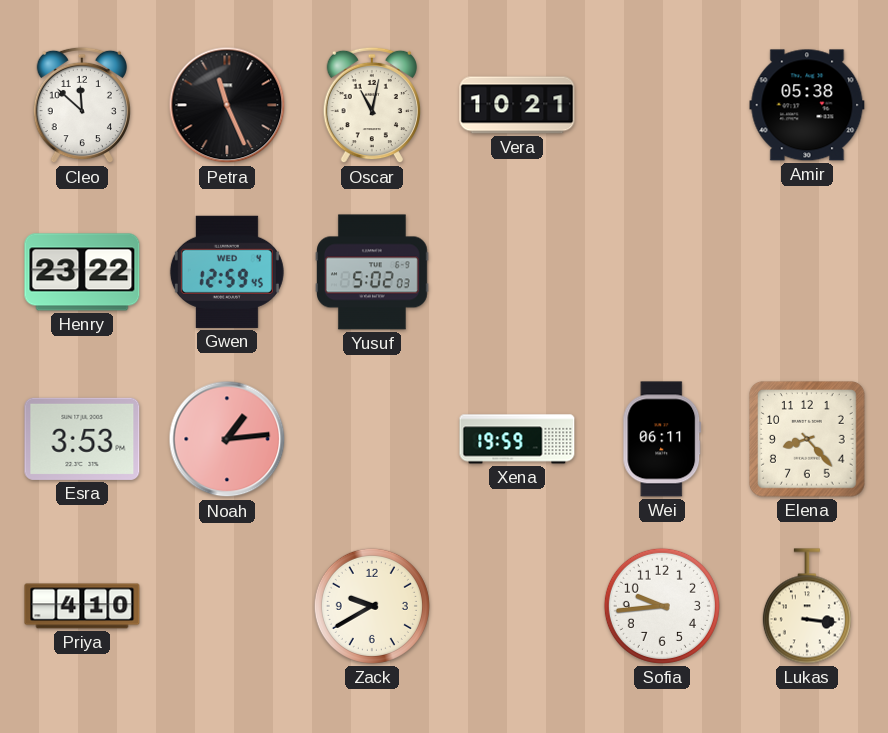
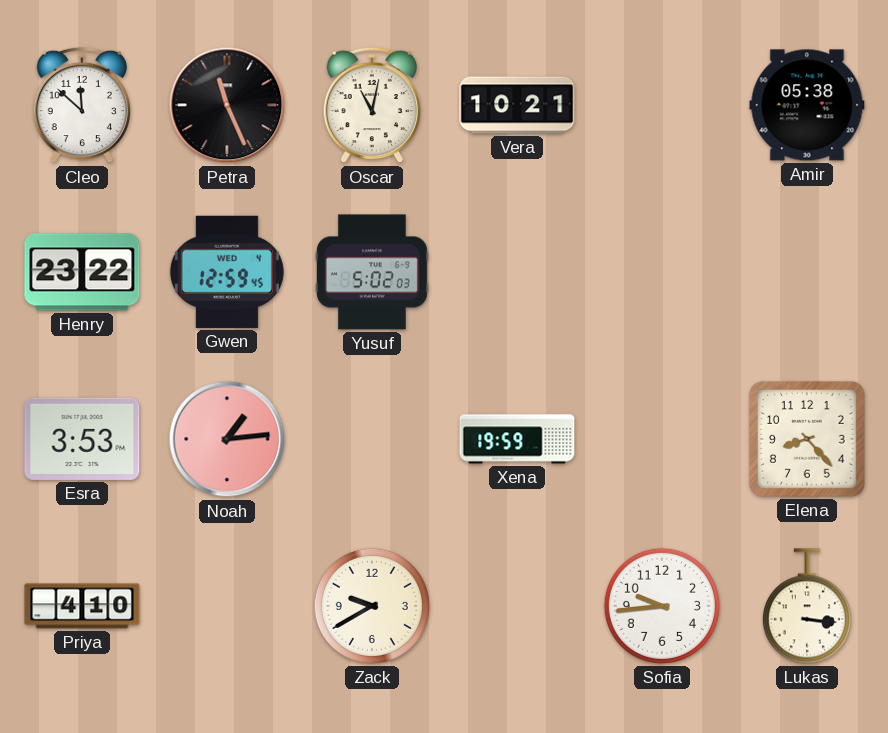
Wei: 06:11 -> none (662, 439)
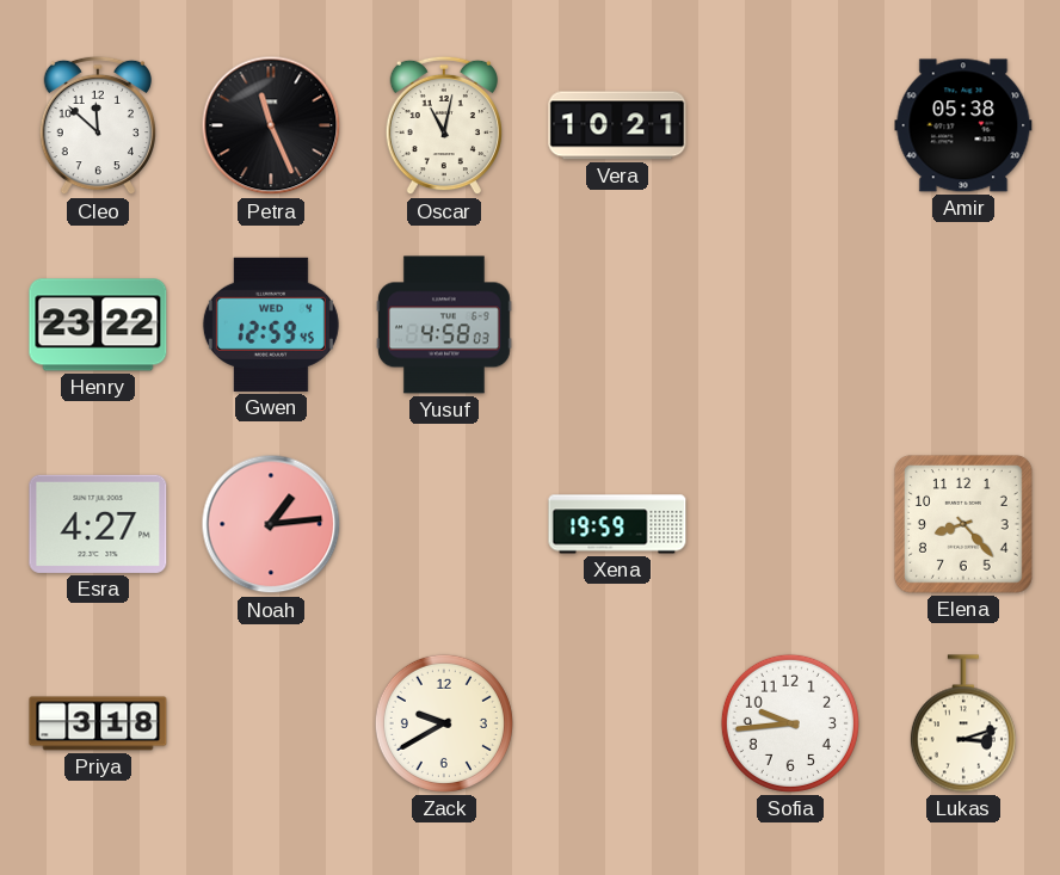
Yusuf: 5:02 -> 4:58 (445, 325)
Esra: 3:53 -> 4:27 (98, 524)
Priya: 4:10 -> 3:18 (98, 723)
Lukas: 3:16 -> 3:12 (963, 723)
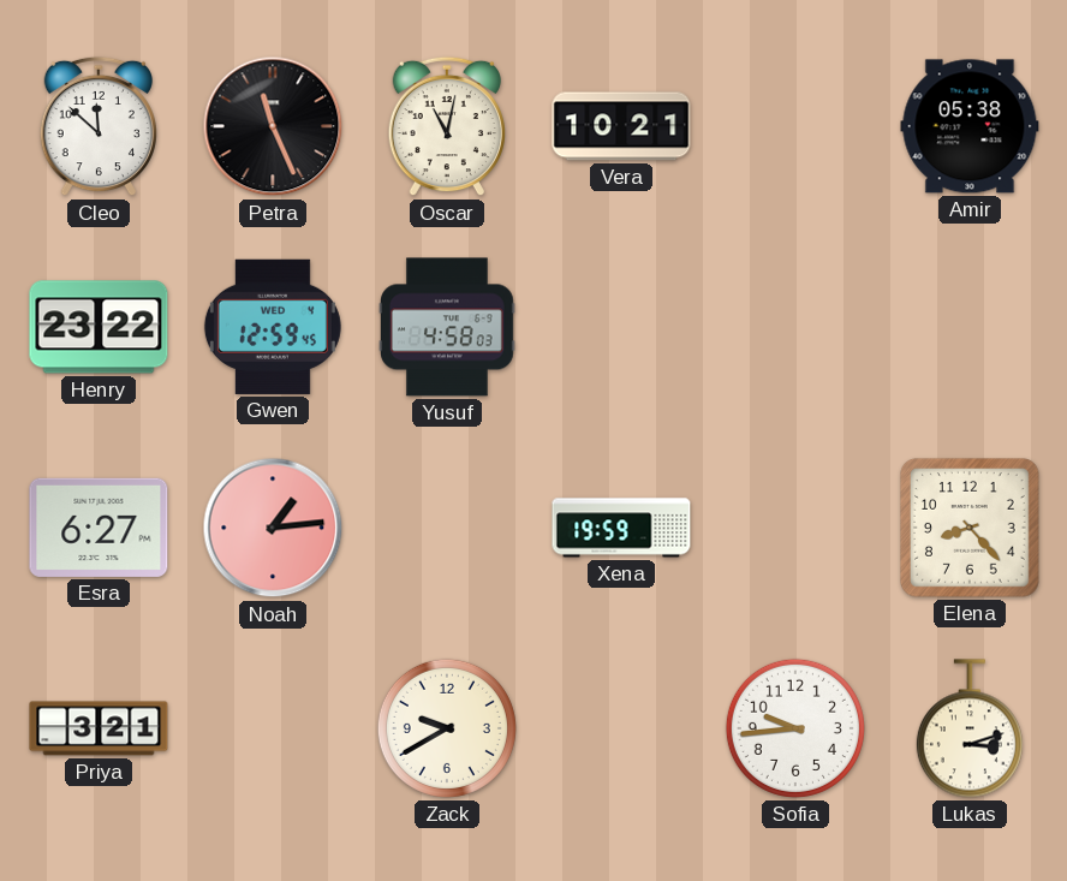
Esra: 4:27 -> 6:27 (99, 528)
Priya: 3:18 -> 3:21 (99, 728)
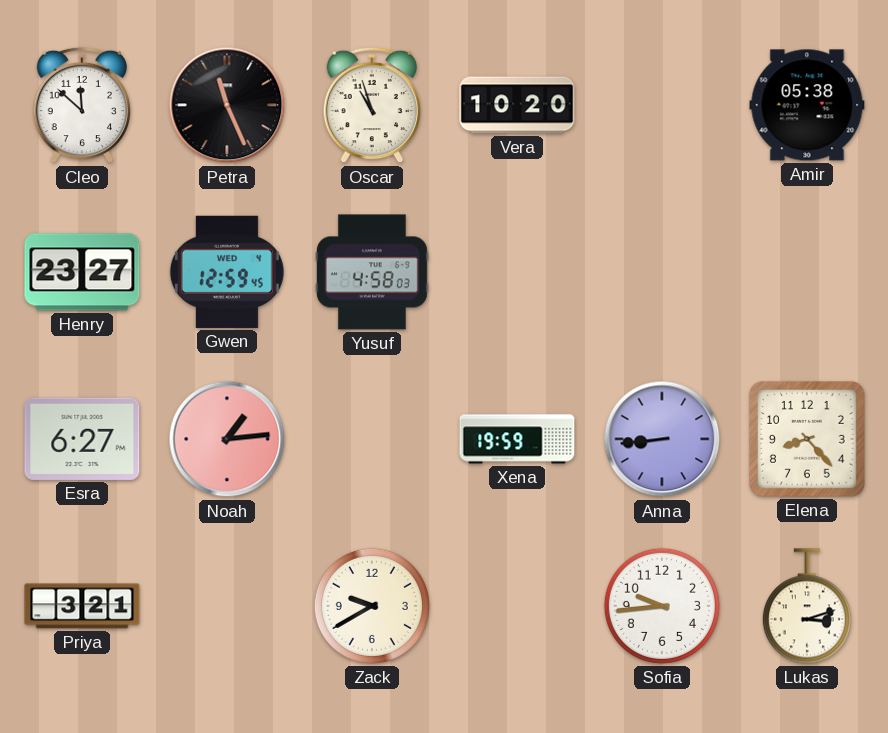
Oscar: 11:02 -> 10:57 (372, 105)
Vera: 10:21 -> 10:20 (517, 105)
Henry: 23:22 -> 23:27 (82, 272)
Anna: none -> 8:44 (662, 439)
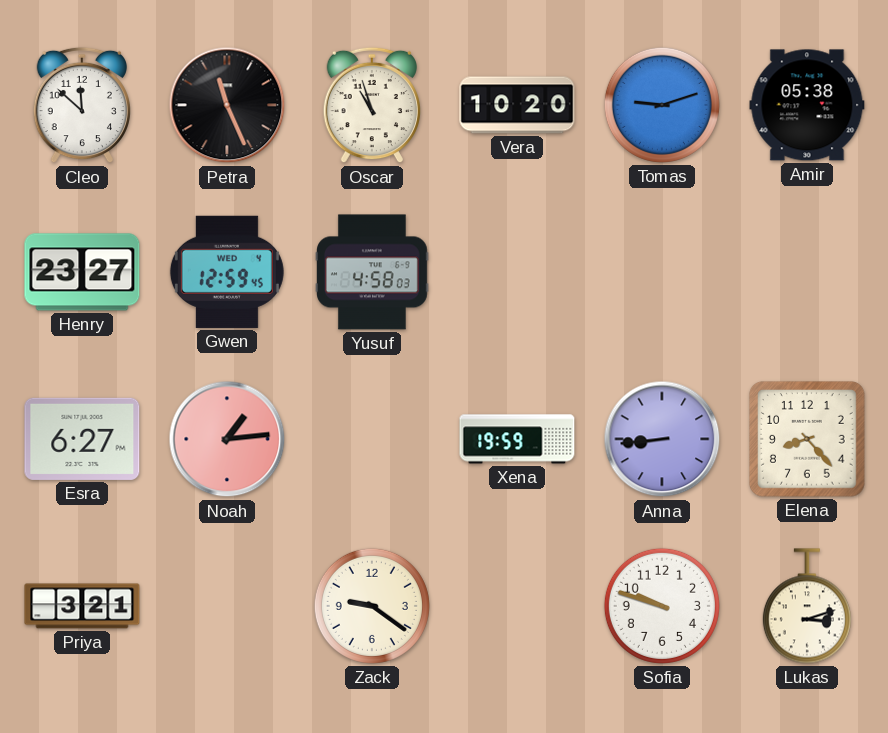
Tomas: none -> 9:12 (662, 105)
Zack: 9:40 -> 9:21 (372, 606)
Sofia: 9:44 -> 9:48 (662, 606)
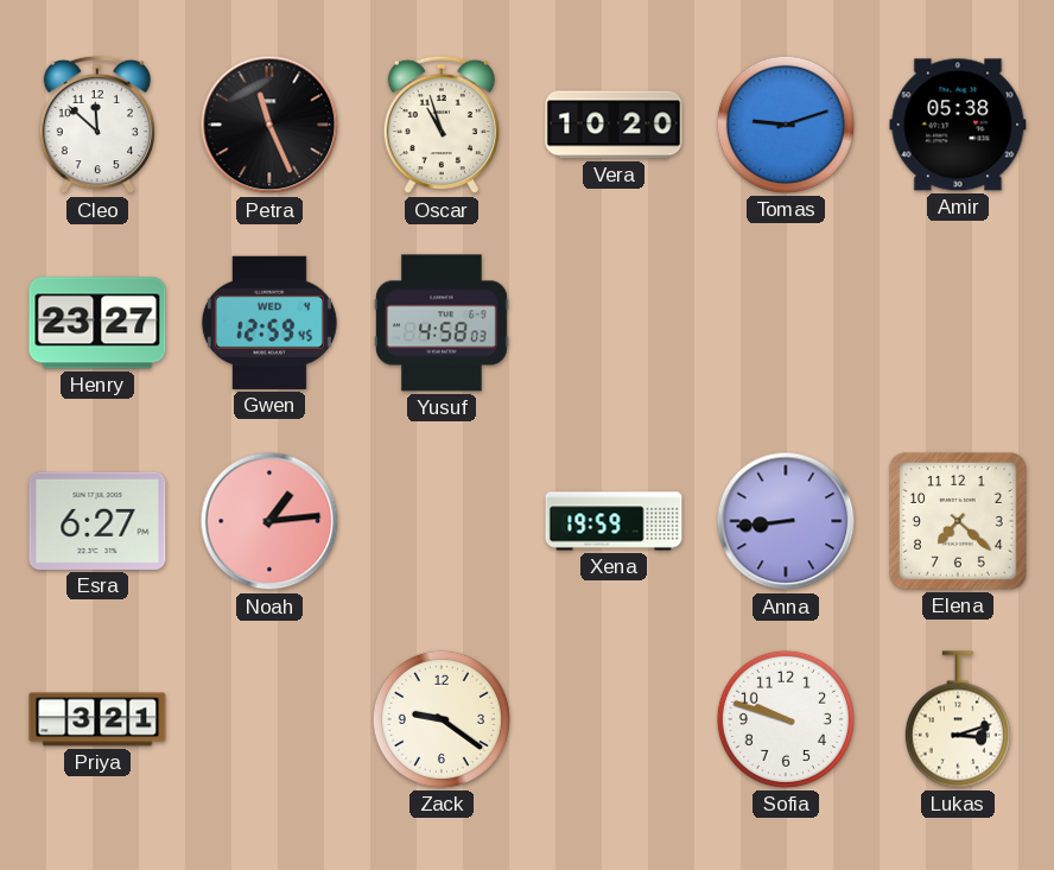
Elena: 8:23 -> 7:22 (959, 522)
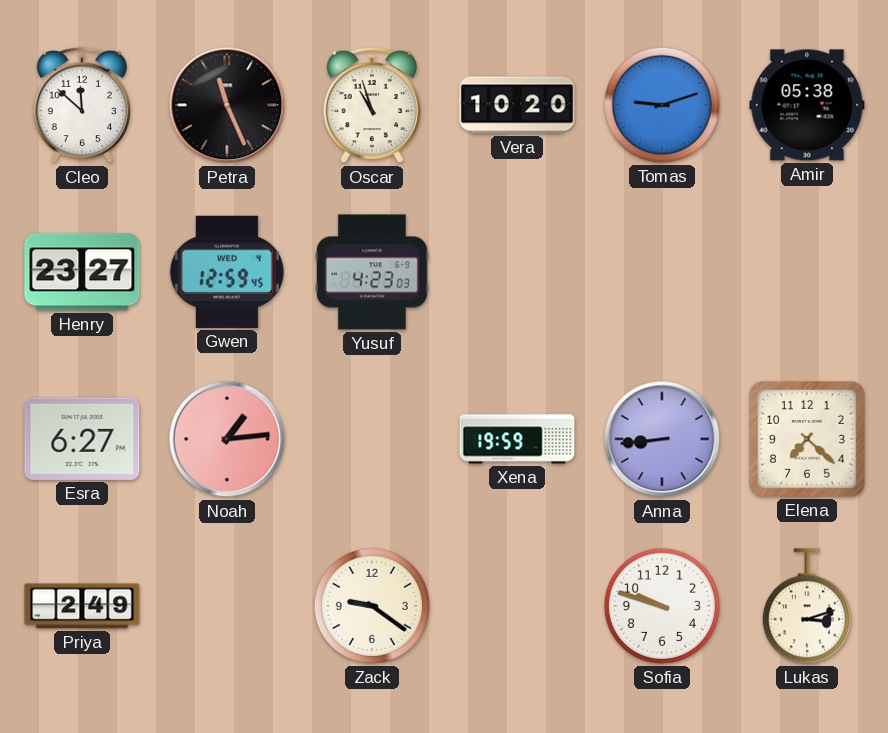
Yusuf: 4:58 -> 4:23 (373, 272)
Priya: 3:21 -> 2:49 (82, 606)
